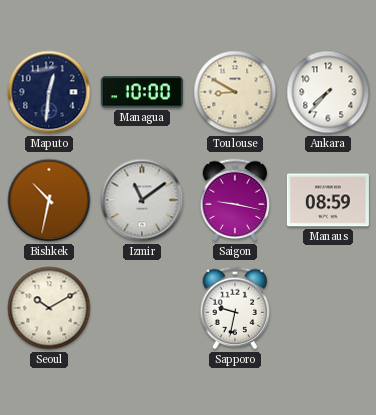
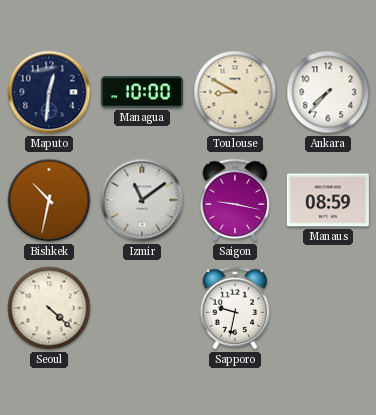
Seoul: 10:10 -> 4:22 (49, 308)
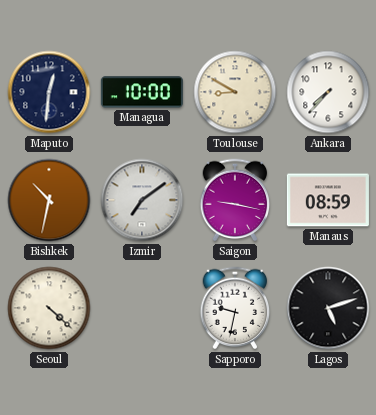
Izmir: 11:09 -> 7:09 (142, 200)
Lagos: none -> 5:12 (328, 308)
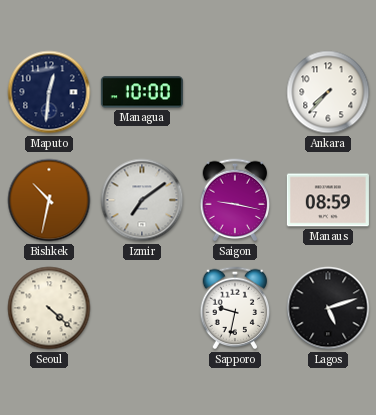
Toulouse: 8:50 -> none (235, 92)
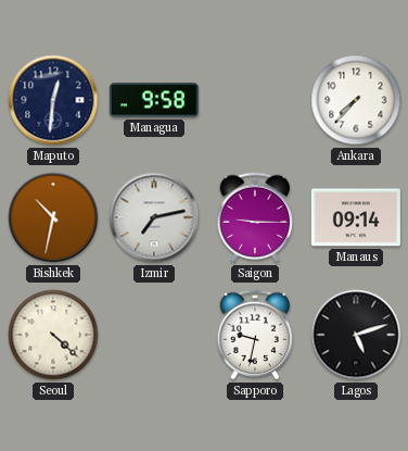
Managua: 10:00 -> 9:58 (154, 100)
Izmir: 7:09 -> 7:13 (154, 217)
Saigon: 9:17 -> 9:15 (255, 217)
Manaus: 08:59 -> 09:14 (356, 217)
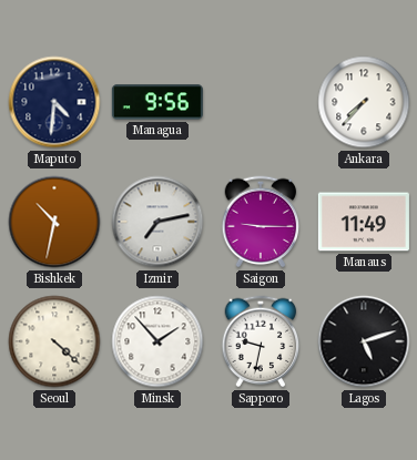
Maputo: 12:31 -> 4:31 (54, 102)
Managua: 9:58 -> 9:56 (157, 102)
Manaus: 09:14 -> 11:49 (364, 222)
Minsk: none -> 1:53 (157, 341)
